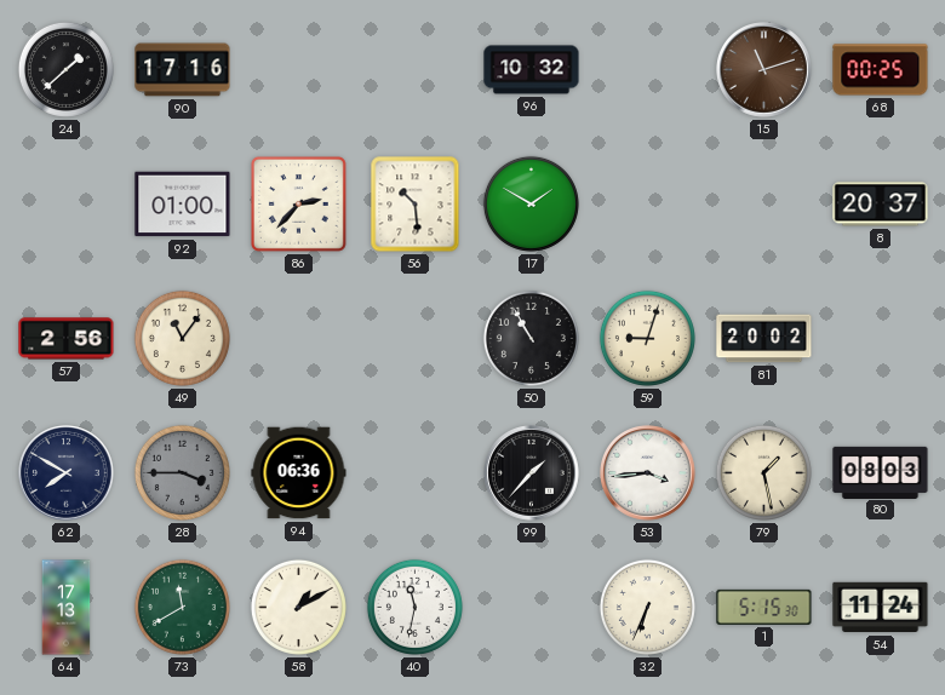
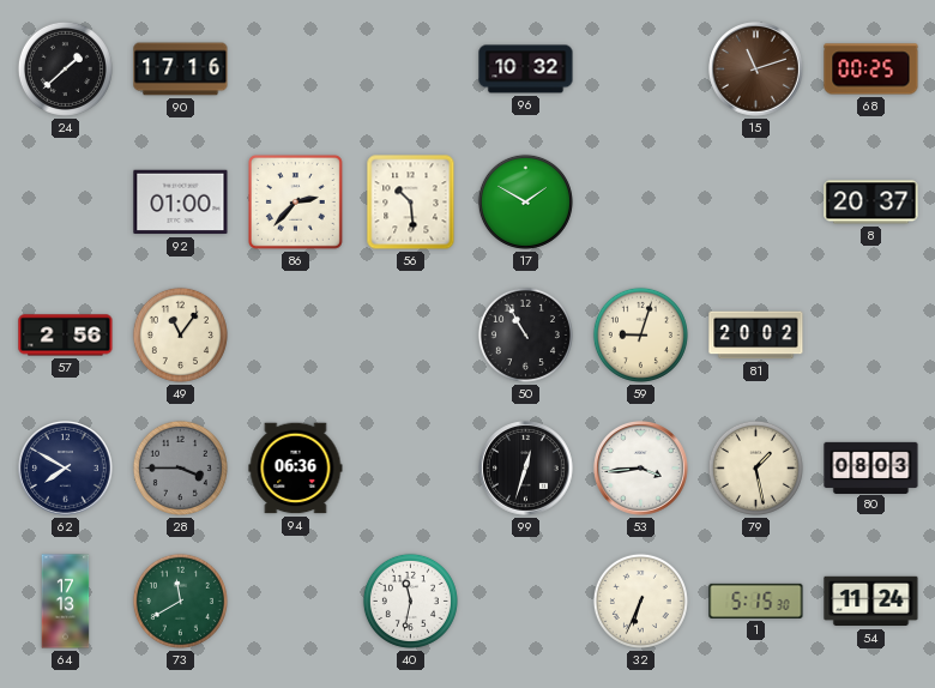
99: 1:37 -> 12:33 (526, 469)
58: 1:10 -> none (298, 607)
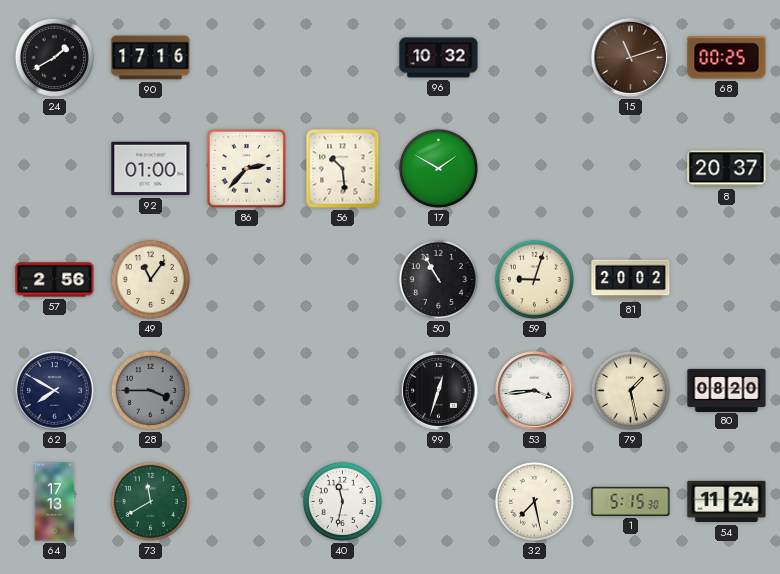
24: 1:38 -> 1:40 (54, 57)
94: 06:36 -> none (296, 469)
80: 08:03 -> 08:20 (727, 390)
32: 6:34 -> 7:28 (534, 501)
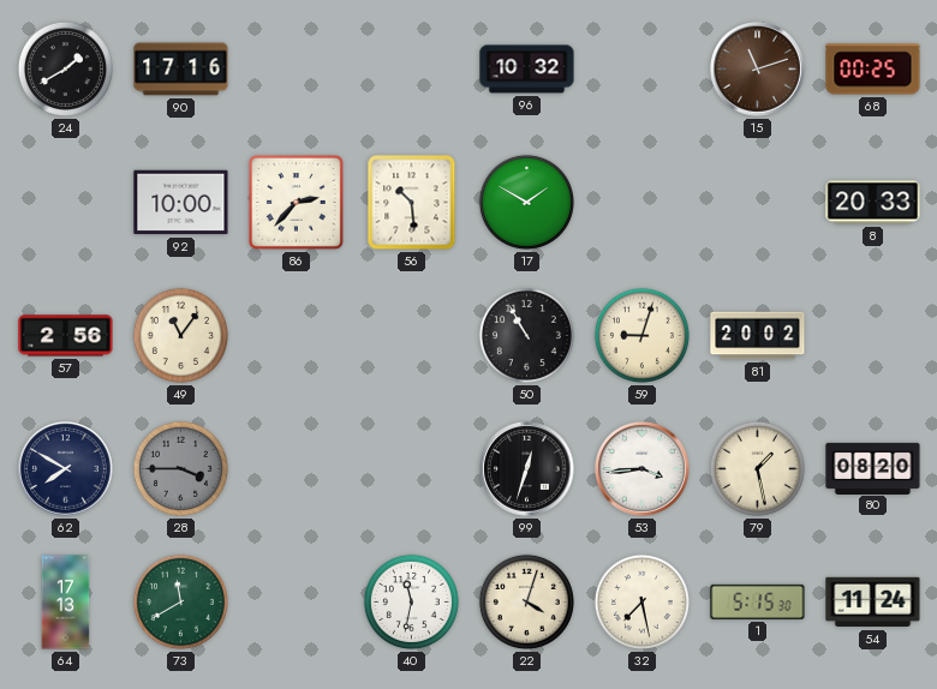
92: 01:00 -> 10:00 (181, 203)
8: 20:37 -> 20:33 (873, 203)
22: none -> 4:03 (526, 601)
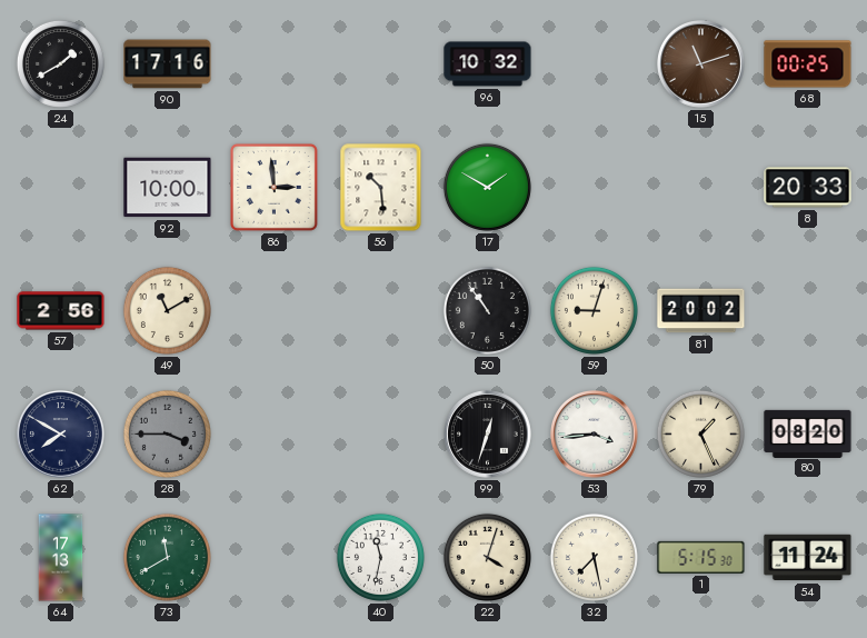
86: 2:37 -> 2:59 (273, 187)
49: 11:06 -> 11:10 (167, 310)
50: 10:55 -> 10:54 (487, 310)
79: 1:28 -> 1:26 (700, 433)
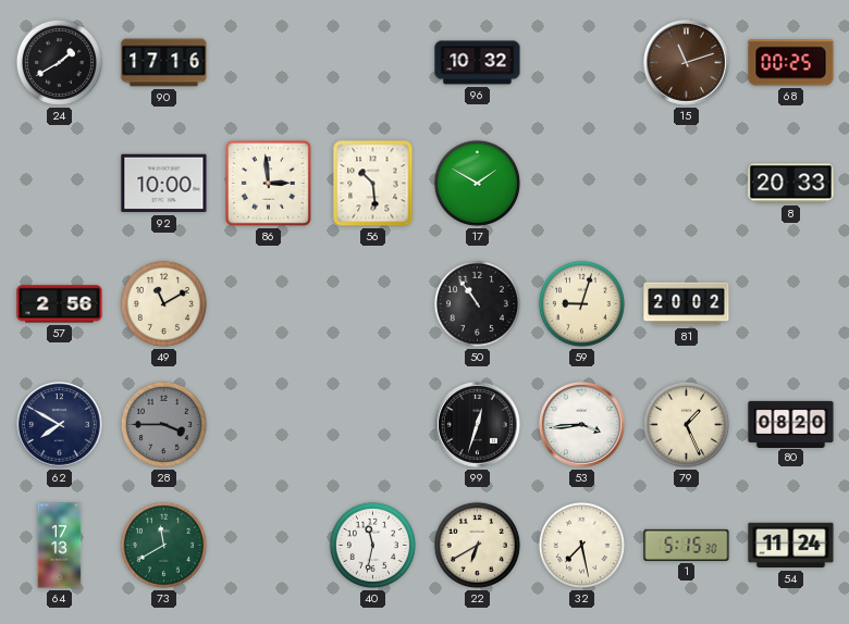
22: 4:03 -> 6:40 (477, 545)
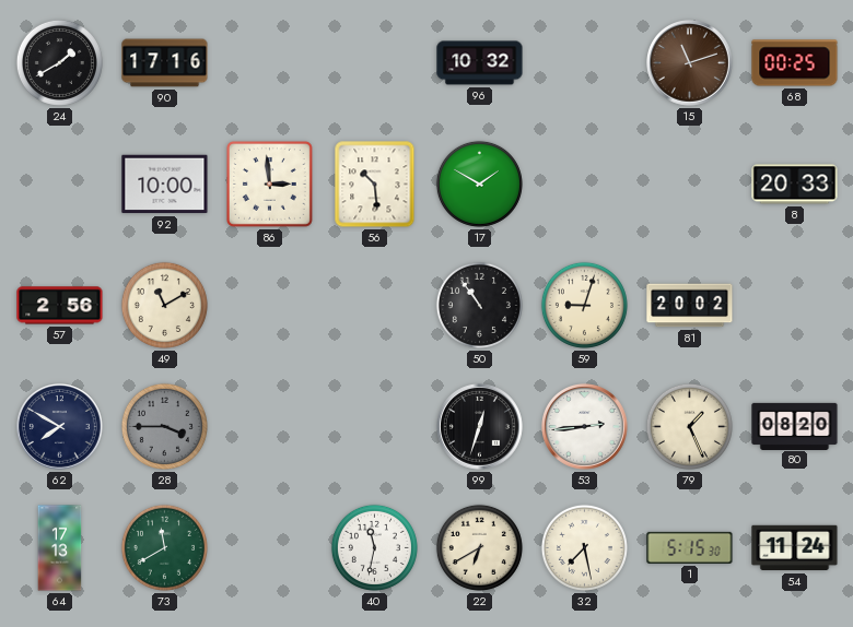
53: 3:44 -> 2:44 (585, 427)
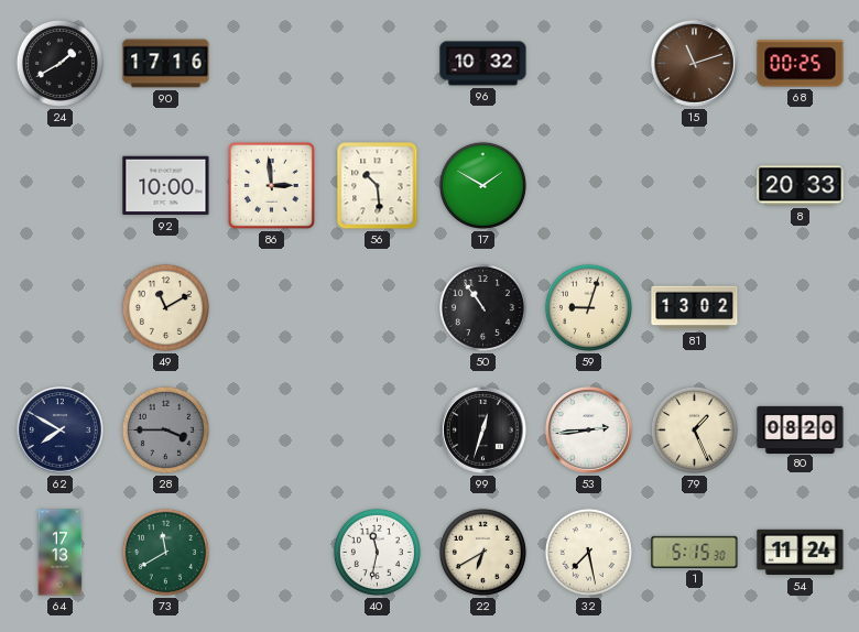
57: 2:56 -> none (60, 306)
81: 20:02 -> 13:02 (695, 308)
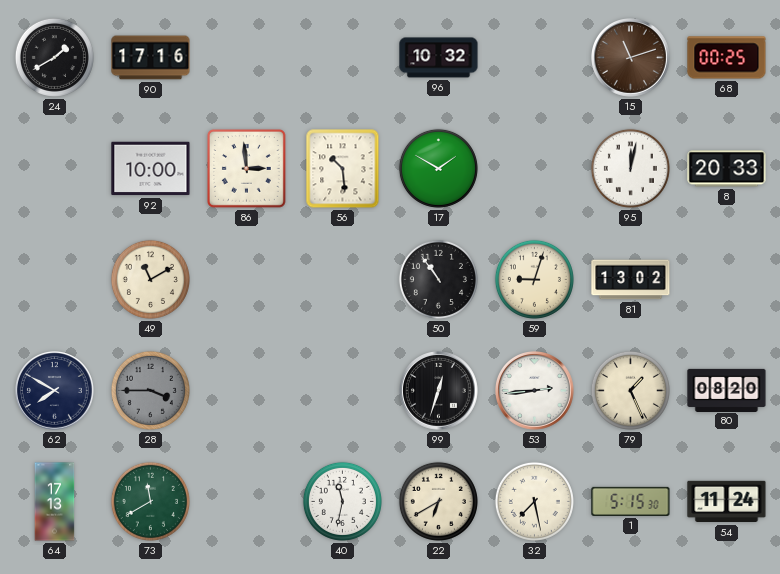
95: none -> 12:02 (630, 168)
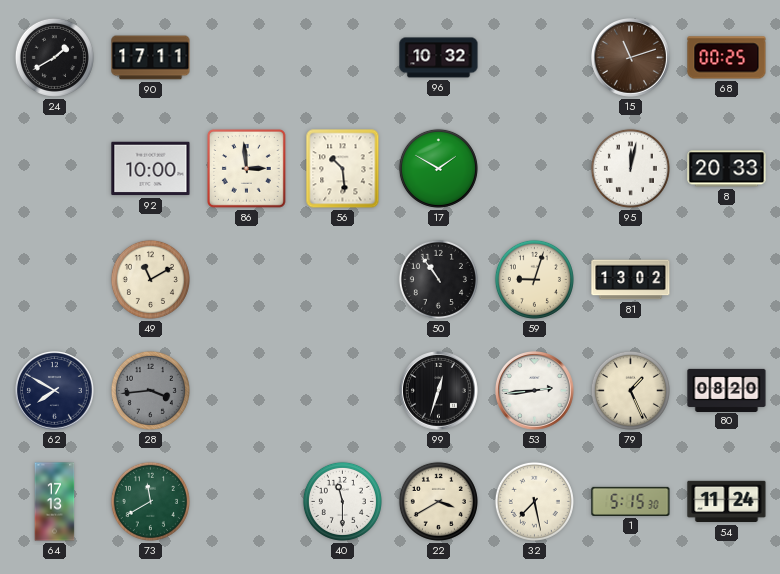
90: 17:16 -> 17:11 (151, 58)
28: 3:45 -> 3:44 (150, 390)
40: 11:32 -> 11:30 (342, 501)
22: 6:40 -> 3:40 (438, 501)
